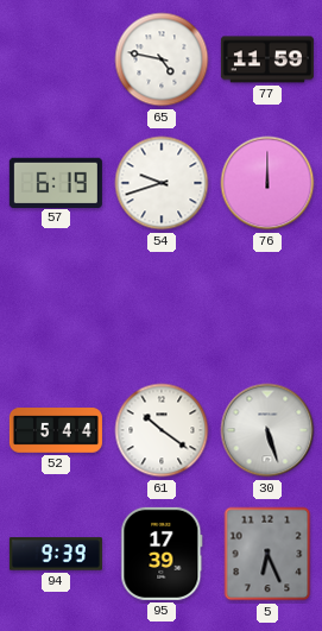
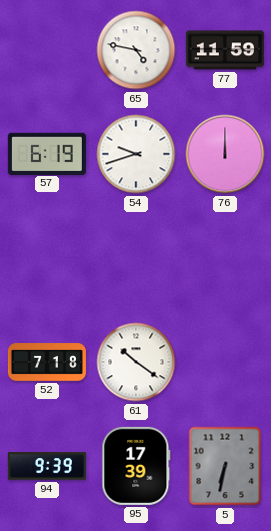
52: 5:44 -> 7:18 (47, 362)
30: 5:27 -> none (267, 430)
5: 6:26 -> 6:32 (225, 466)
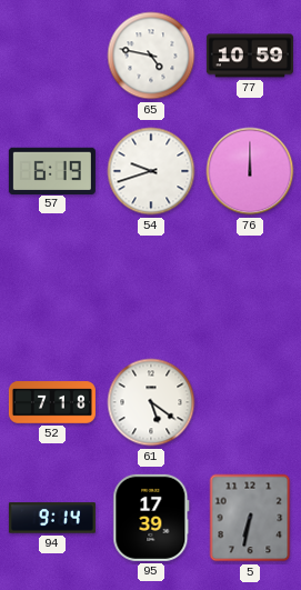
77: 11:59 -> 10:59 (250, 56)
61: 10:21 -> 5:21 (151, 402)
94: 9:39 -> 9:14 (52, 518)
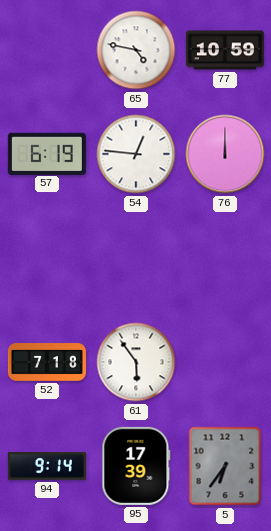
54: 9:42 -> 12:46 (136, 154)
61: 5:21 -> 5:54 (136, 362)
5: 6:32 -> 6:36 (225, 466)
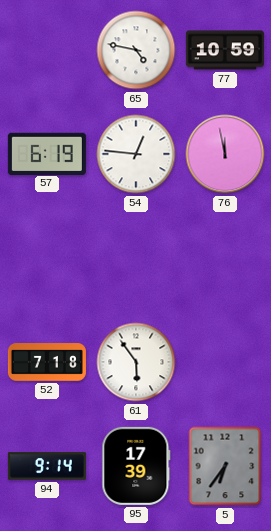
76: 12:00 -> 11:58 (225, 154)
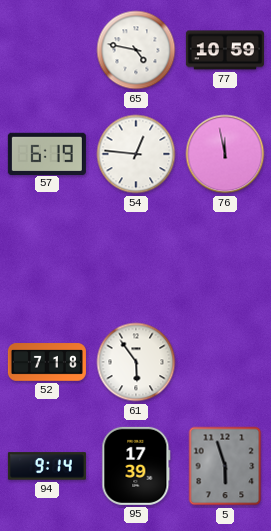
5: 6:36 -> 5:57 (225, 466)
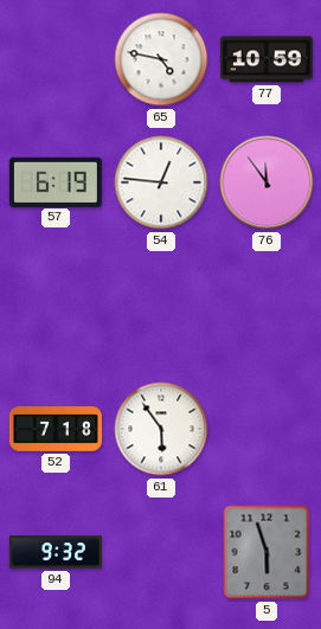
76: 11:58 -> 11:54 (267, 182)
94: 9:14 -> 9:32 (56, 552)
95: 17:39 -> none (136, 466)
